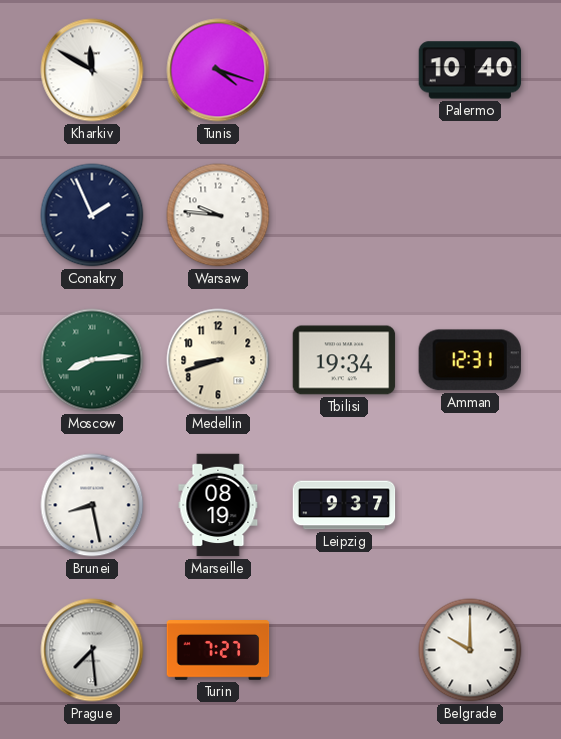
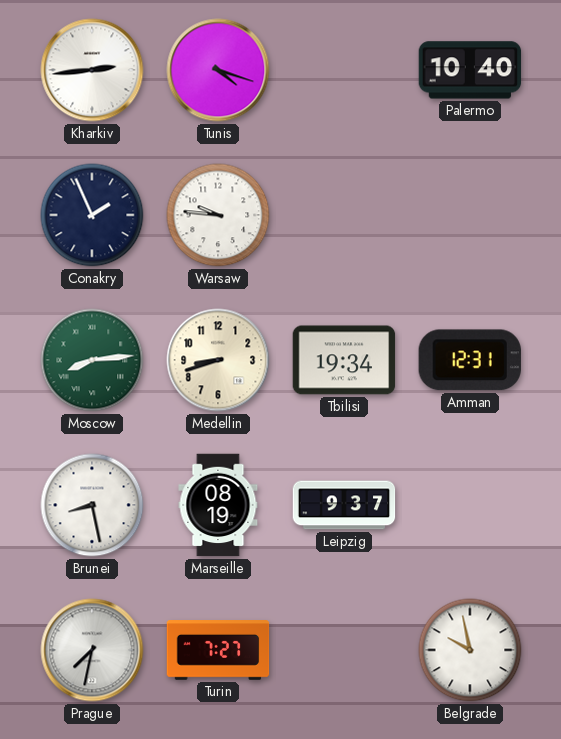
Kharkiv: 11:50 -> 2:44 (92, 70)
Prague: 7:29 -> 7:32 (92, 650)
Belgrade: 10:00 -> 9:58 (470, 650)
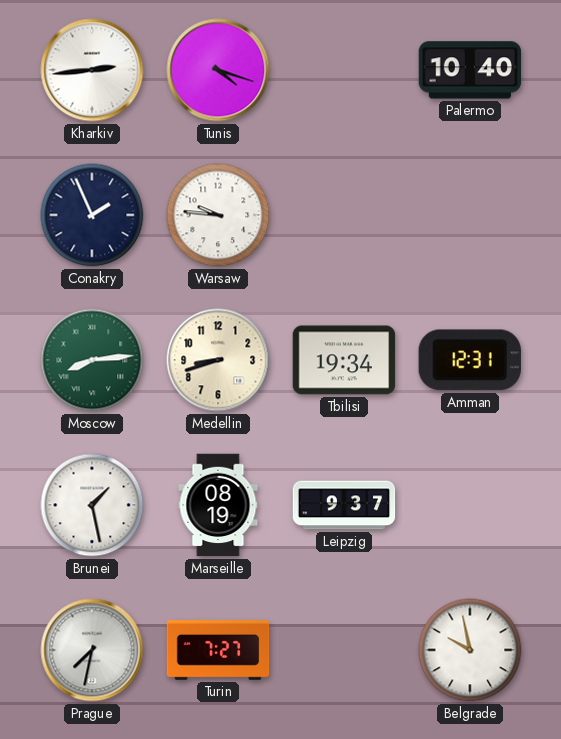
Brunei: 8:28 -> 1:28 (92, 505)
